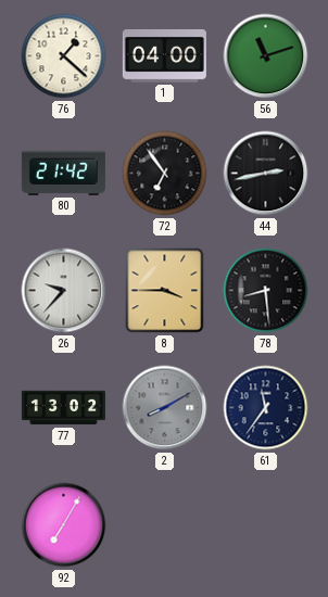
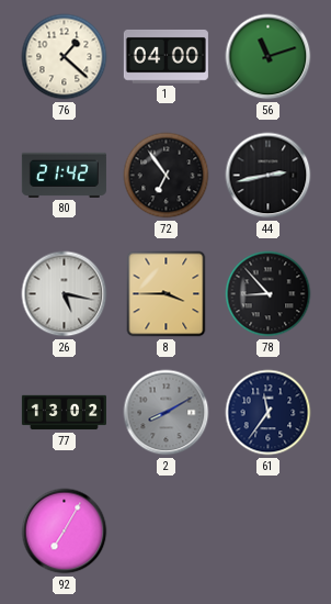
26: 9:37 -> 5:17 (65, 294)
78: 8:29 -> 8:53 (269, 294)
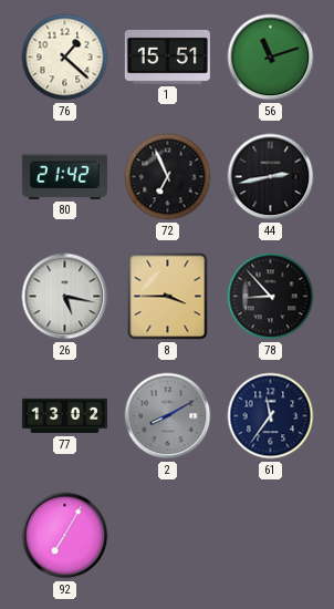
1: 04:00 -> 15:51 (167, 56)
72: 6:54 -> 6:56 (168, 177)
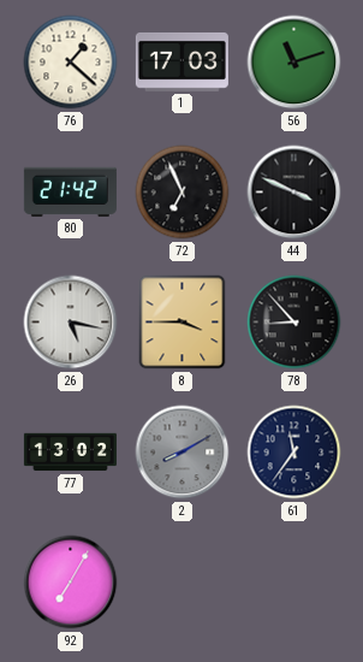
1: 15:51 -> 17:03 (181, 61)
44: 2:43 -> 3:49 (294, 193)
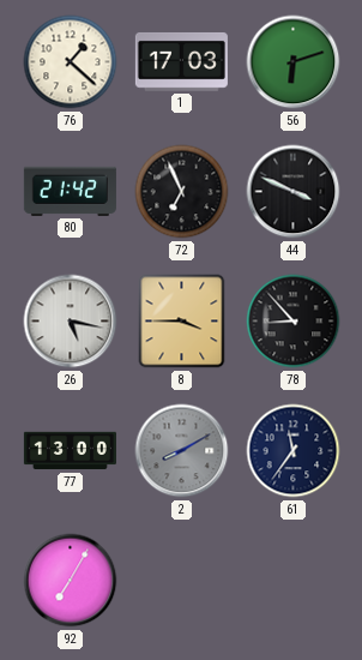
56: 11:12 -> 6:12 (294, 62)
77: 13:02 -> 13:00 (70, 451)
